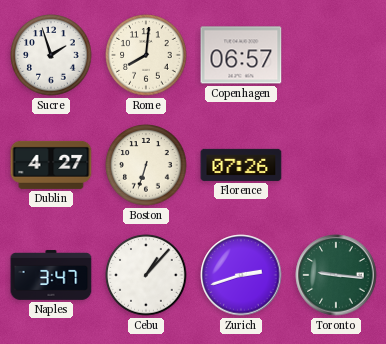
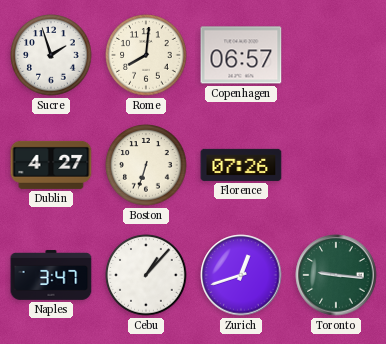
Zurich: 2:42 -> 12:42 (241, 275)
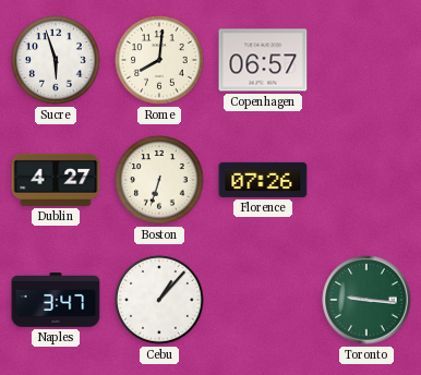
Sucre: 1:57 -> 5:57 (56, 60)
Zurich: 12:42 -> none (241, 275)
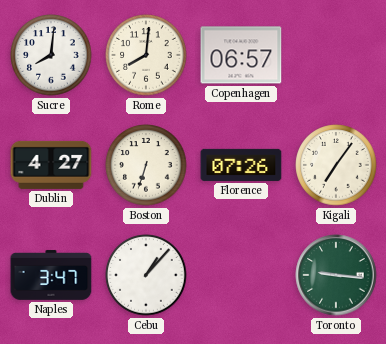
Sucre: 5:57 -> 8:01 (51, 55)
Kigali: none -> 7:06 (336, 165)
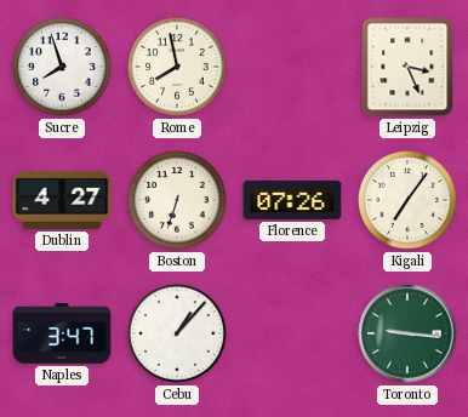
Sucre: 8:01 -> 7:57 (62, 67)
Rome: 8:01 -> 7:58 (177, 67)
Copenhagen: 06:57 -> none (241, 55)
Leipzig: none -> 3:26 (407, 67)
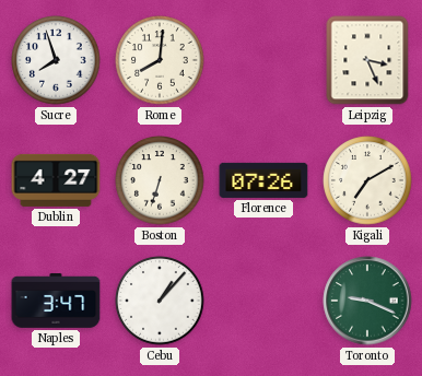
Rome: 7:58 -> 8:01 (160, 60)
Kigali: 7:06 -> 7:10 (367, 180)
Toronto: 9:16 -> 9:19 (367, 301)
